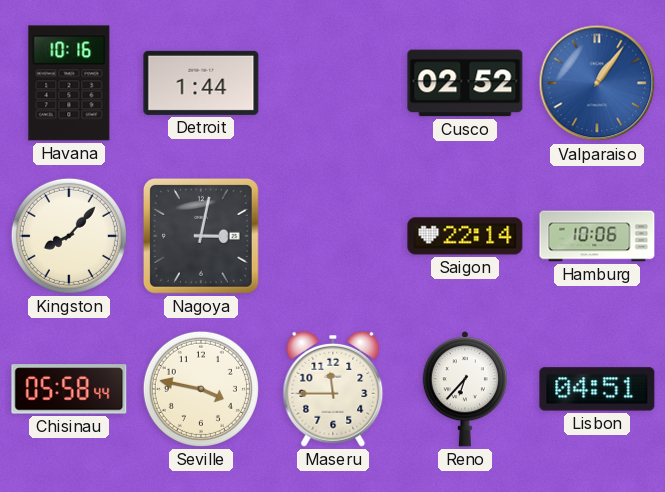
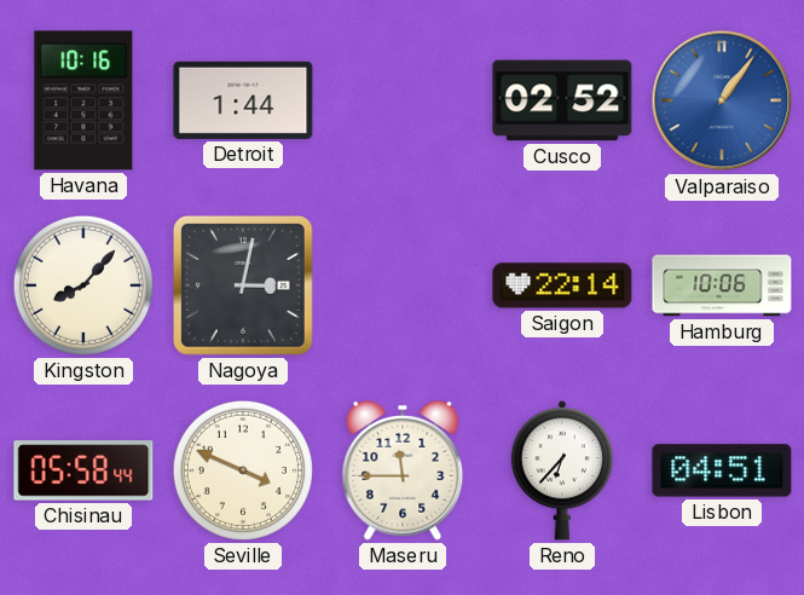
Seville: 3:47 -> 3:49 (243, 470)
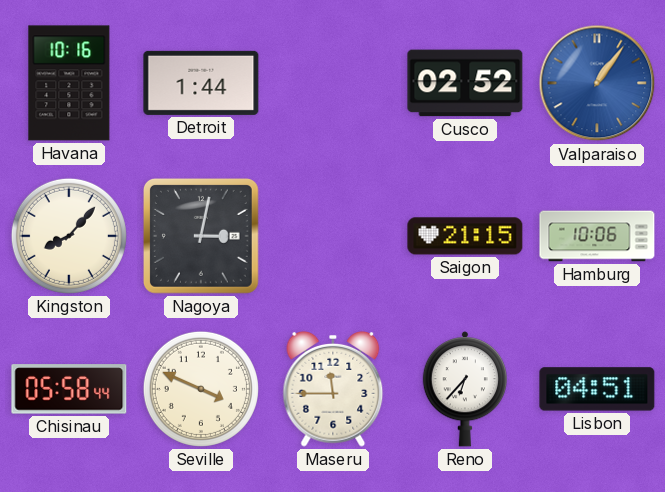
Saigon: 22:14 -> 21:15 (465, 236)
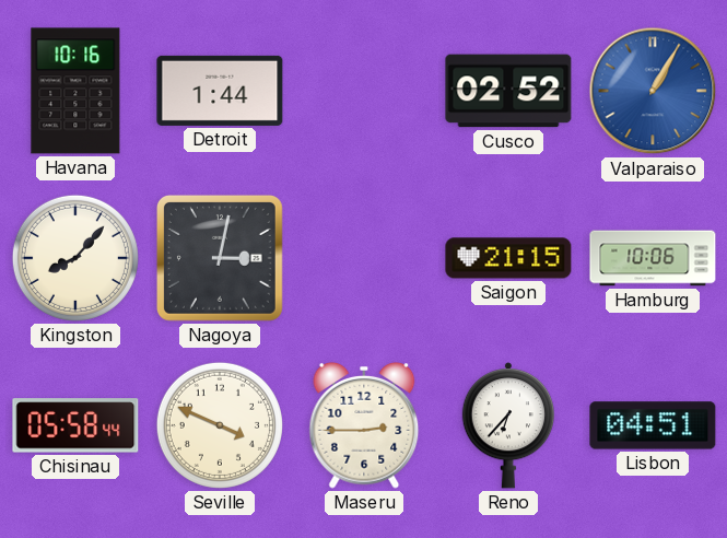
Valparaiso: 1:06 -> 1:05 (653, 91)
Maseru: 11:45 -> 2:45 (364, 425)
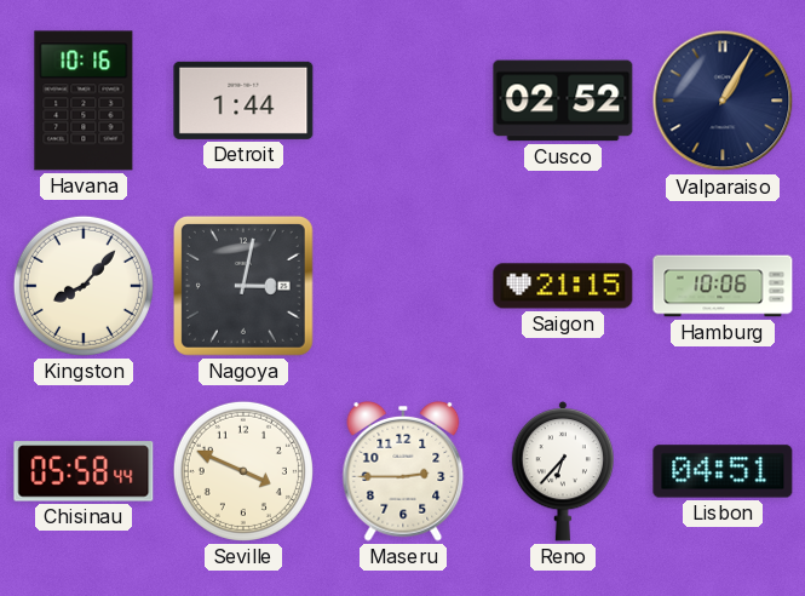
Valparaiso dial: blue -> navy (723, 101)
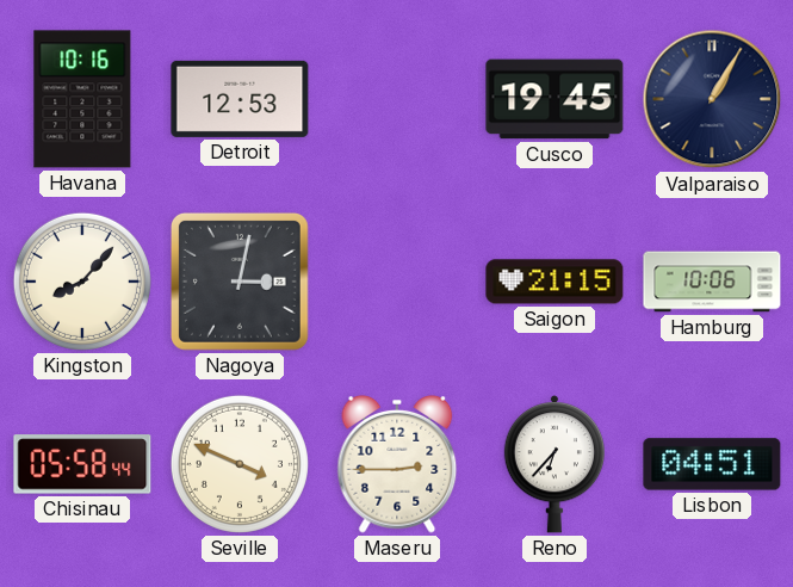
Detroit: 1:44 -> 12:53 (240, 99)
Cusco: 02:52 -> 19:45 (555, 99)
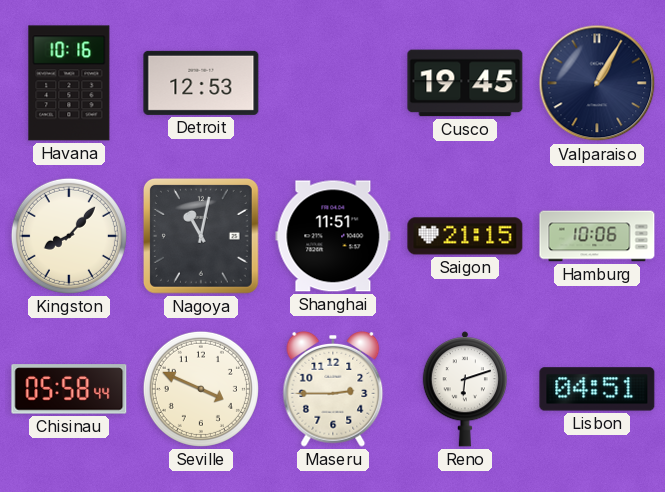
Nagoya: 3:02 -> 11:02 (201, 236)
Shanghai: none -> 11:51 (333, 236)
Reno: 6:37 -> 6:12 (464, 389)
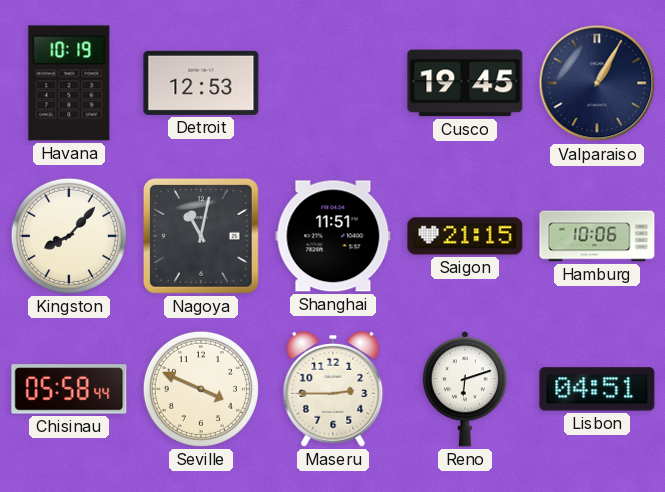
Havana: 10:16 -> 10:19 (69, 83)
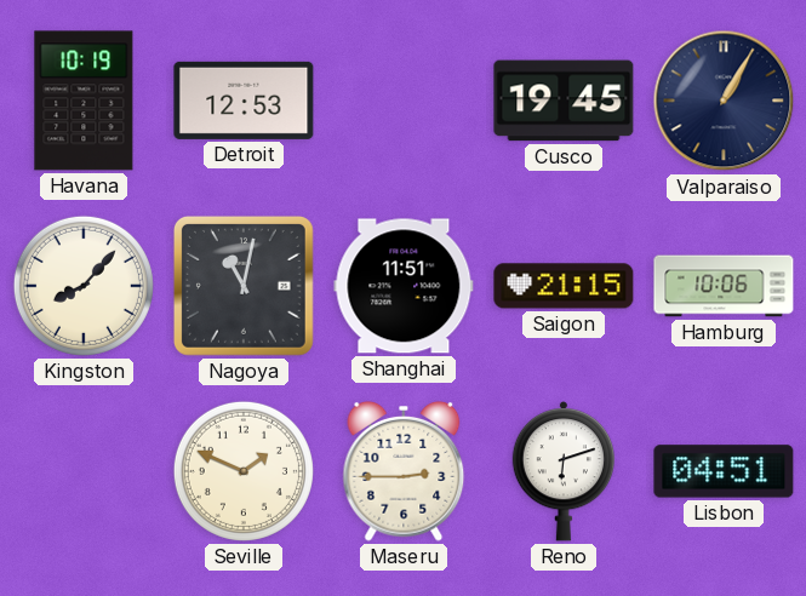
Chisinau: 05:58 -> none (69, 389)
Seville: 3:49 -> 1:49 (244, 471)
